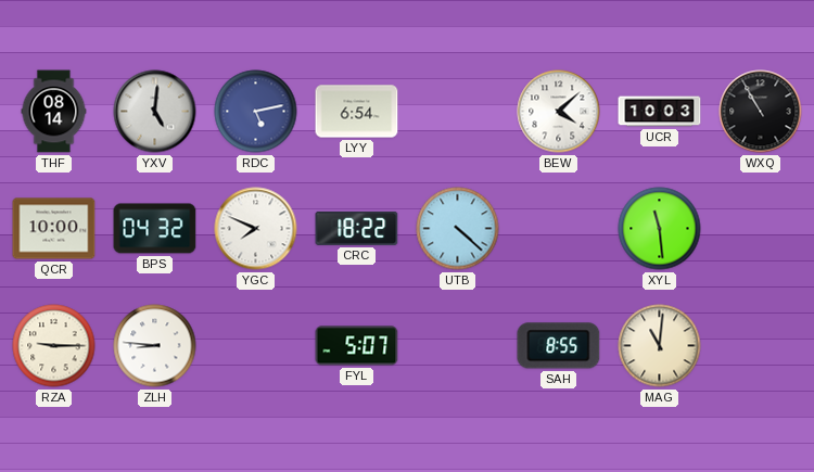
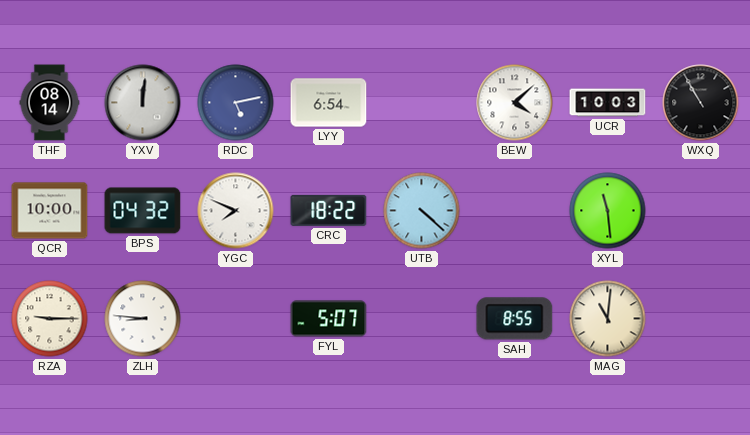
YXV: 5:01 -> 12:01 (143, 103)
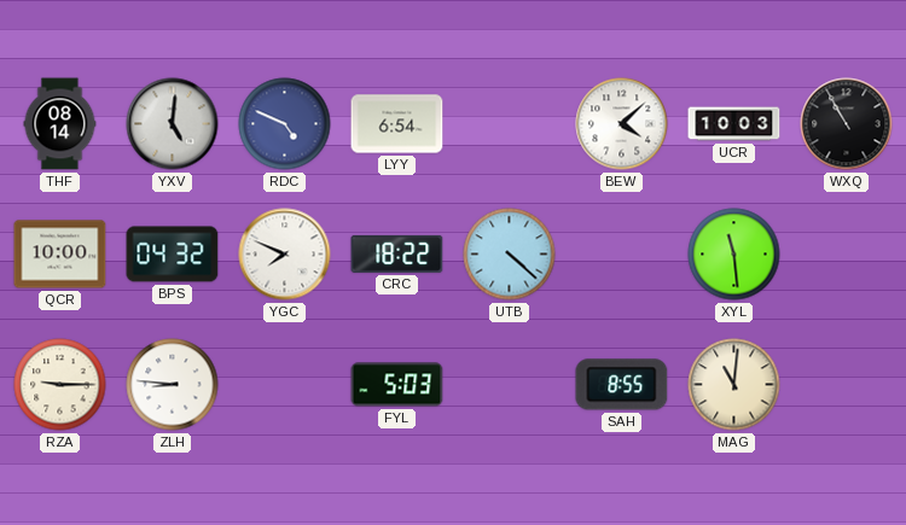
YXV: 12:01 -> 5:01 (173, 124)
RDC: 5:13 -> 4:49 (285, 124)
FYL: 5:07 -> 5:03 (397, 385)
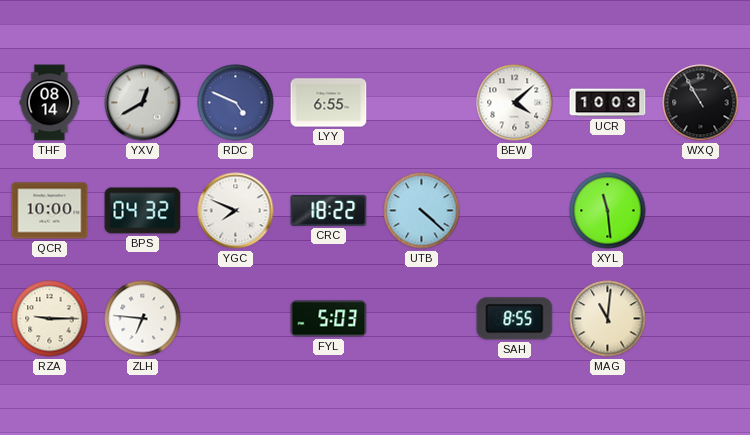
YXV: 5:01 -> 12:40 (143, 103)
LYY: 6:54 -> 6:55 (329, 103)
ZLH: 8:46 -> 6:46 (143, 319)
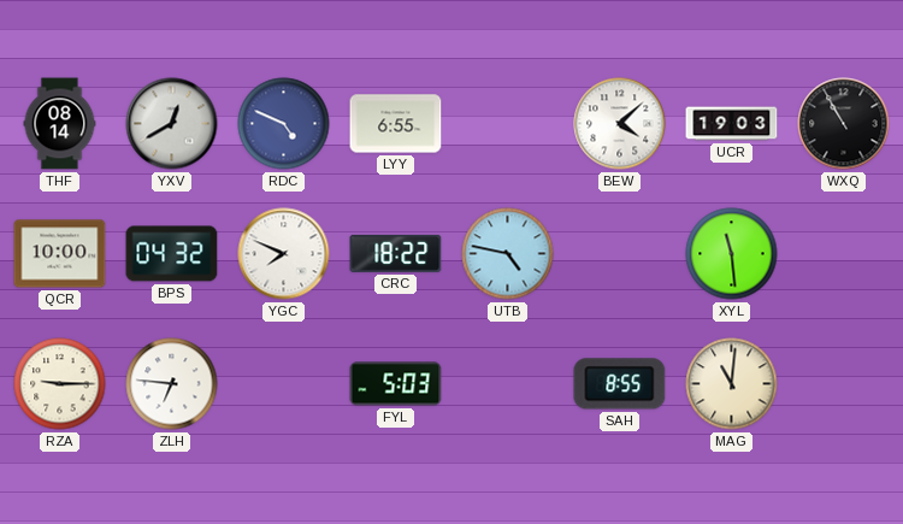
UCR: 10:03 -> 19:03 (732, 124)
UTB: 4:22 -> 4:47 (508, 254)
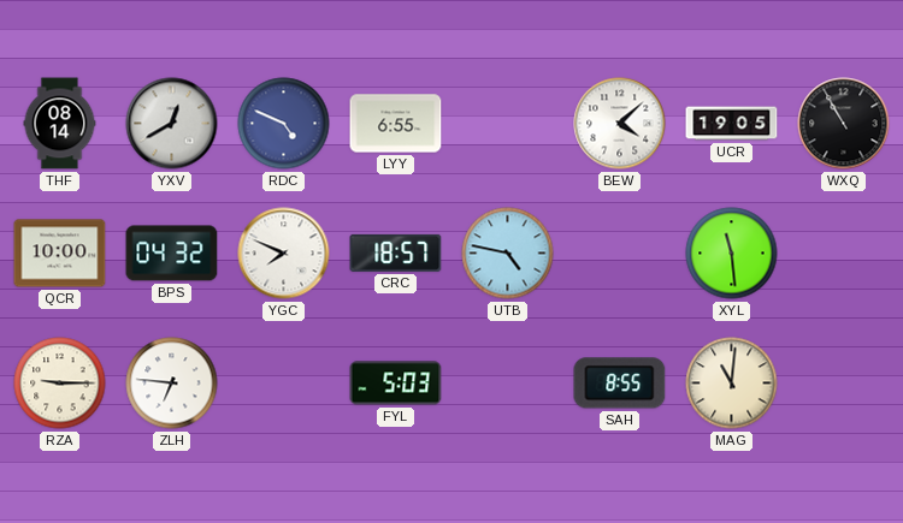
UCR: 19:03 -> 19:05 (732, 124)
CRC: 18:22 -> 18:57 (396, 252)
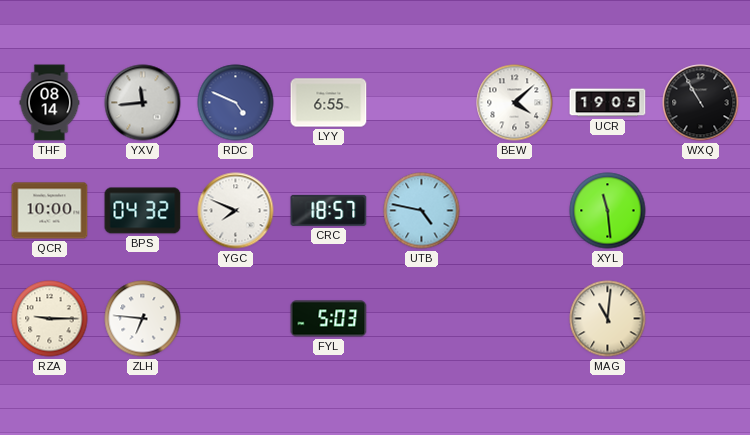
YXV: 12:40 -> 11:44 (143, 103)
SAH: 8:55 -> none (620, 384)
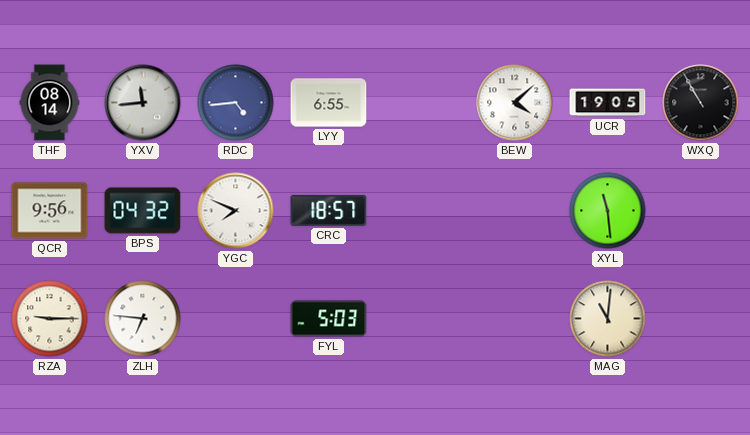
RDC: 4:49 -> 4:44 (236, 103)
QCR: 10:00 -> 9:56 (50, 211)
UTB: 4:47 -> none (422, 211)
